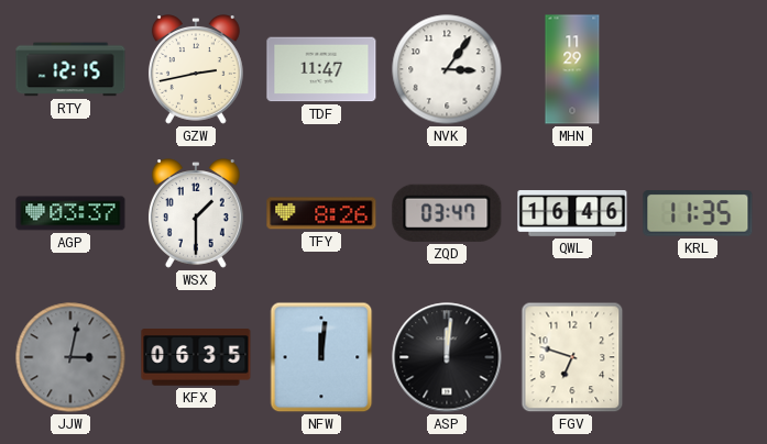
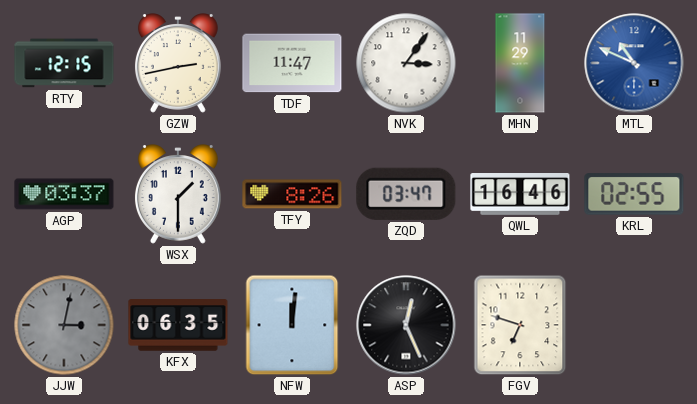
MTL: none -> 10:49 (634, 63)
KRL: 11:35 -> 02:55 (634, 194)
ASP: 12:01 -> 12:26 (406, 325)
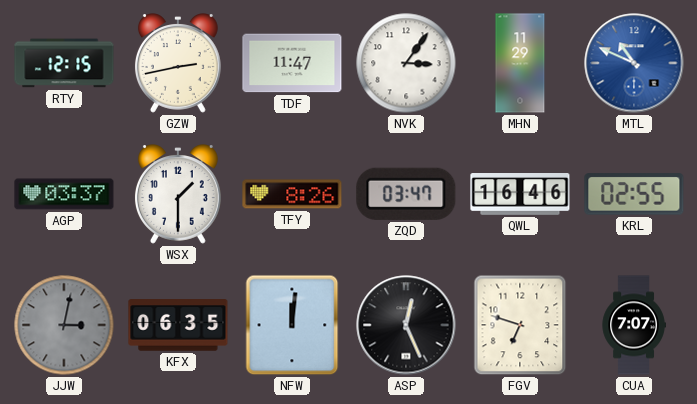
CUA: none -> 7:07 (634, 325)
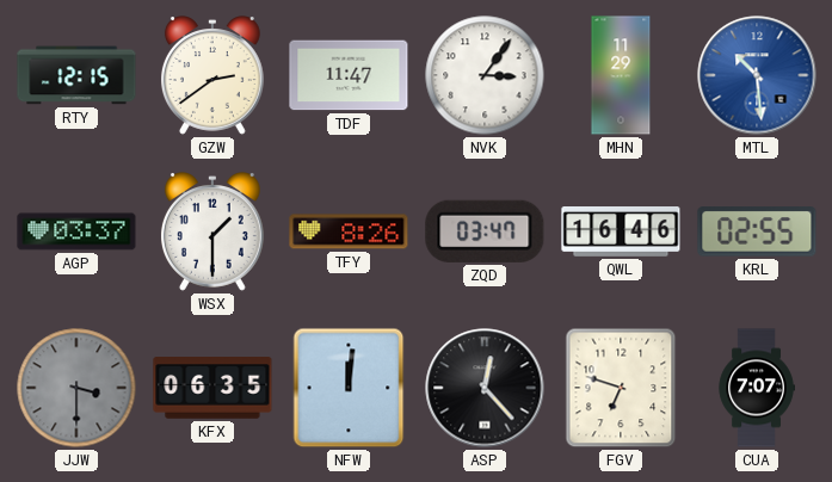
GZW: 2:43 -> 2:39 (212, 75)
MTL: 10:49 -> 10:29 (757, 75)
JJW: 3:02 -> 3:30 (76, 388)
ASP: 12:26 -> 12:23 (485, 388)
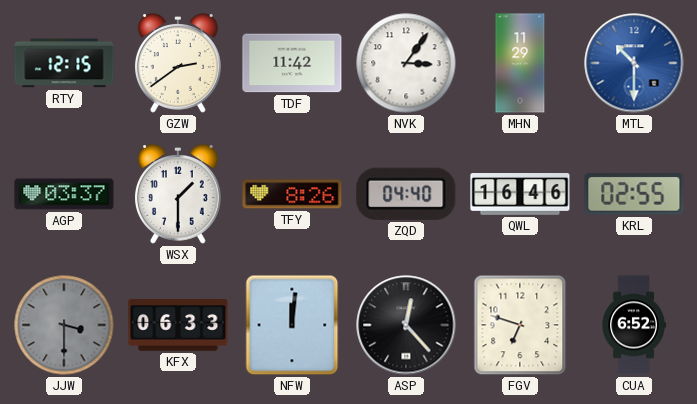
TDF: 11:47 -> 11:42 (292, 63)
MTL: 10:29 -> 10:30 (634, 63)
ZQD: 03:47 -> 04:40 (406, 194)
KFX: 06:35 -> 06:33 (178, 325)
CUA: 7:07 -> 6:52 (634, 325)
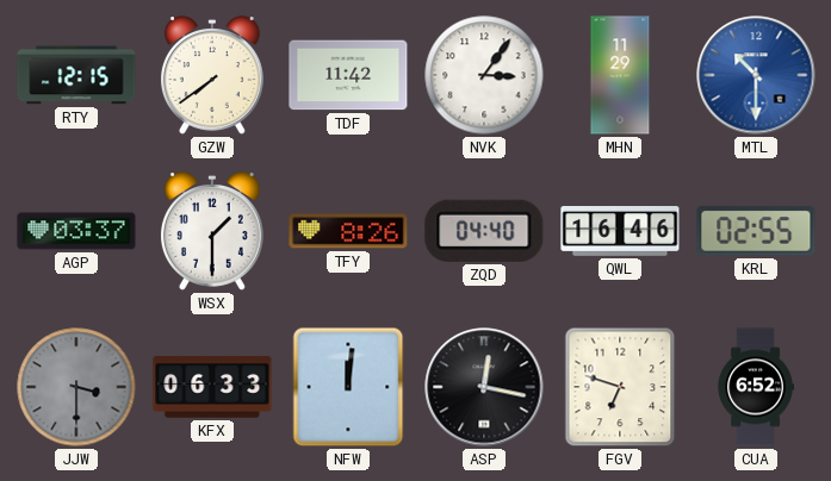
GZW: 2:39 -> 7:39 (212, 75)
ASP: 12:23 -> 12:17 (484, 387)
